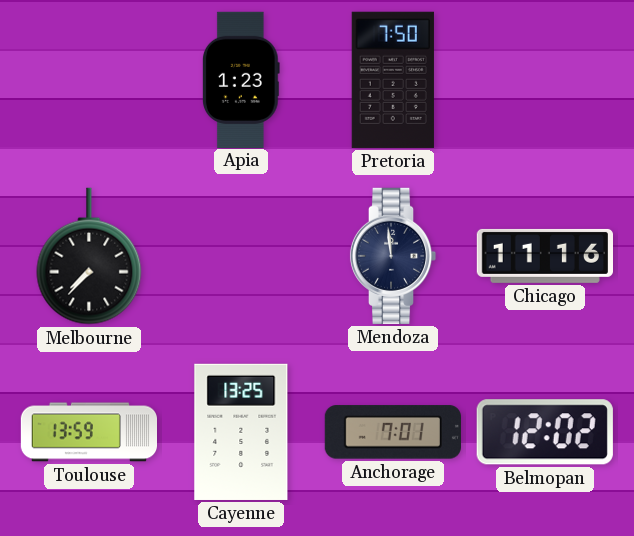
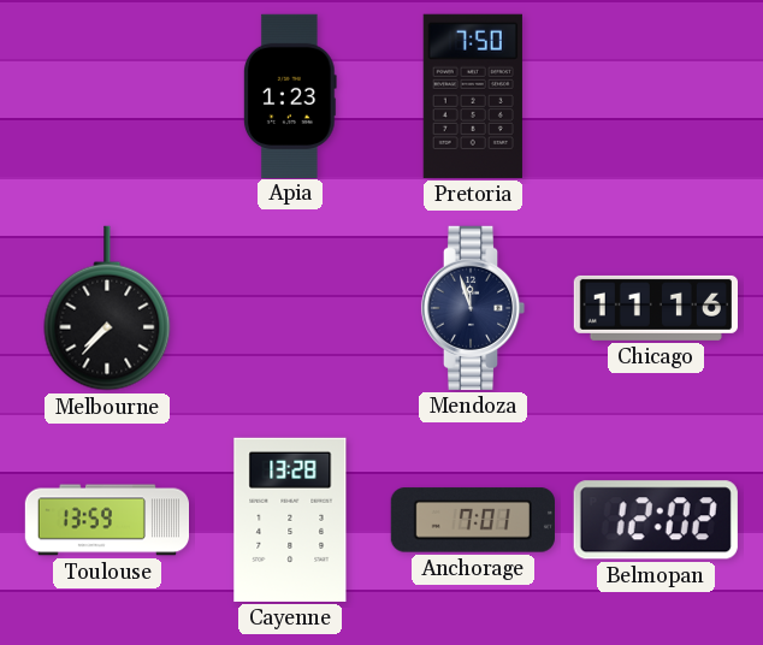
Mendoza: 11:59 -> 11:57 (473, 308)
Cayenne: 13:25 -> 13:28 (290, 520)
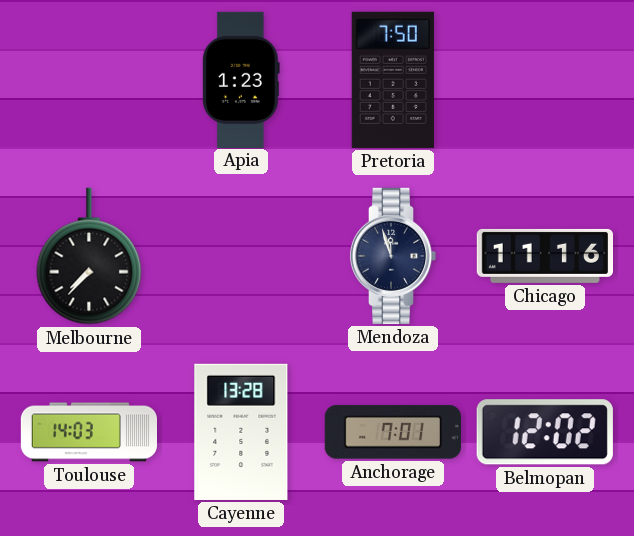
Toulouse: 13:59 -> 14:03 (88, 432)
